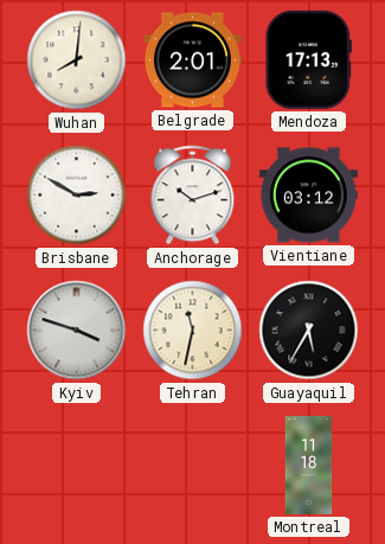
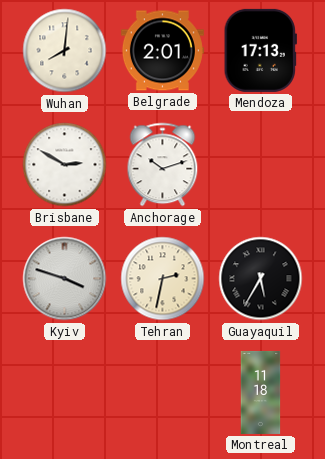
Vientiane: 03:12 -> none (308, 196)
Tehran: 11:32 -> 2:32 (163, 279)
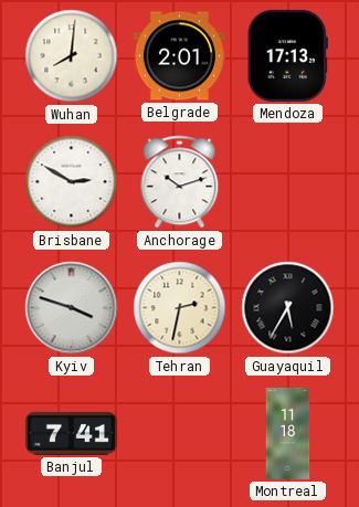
Banjul: none -> 7:41 (71, 433)
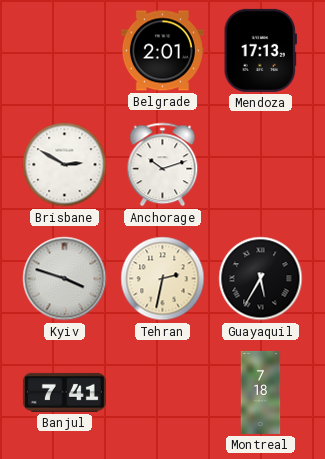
Wuhan: 8:01 -> none (72, 56)
Montreal: 11:18 -> 7:18 (261, 392)
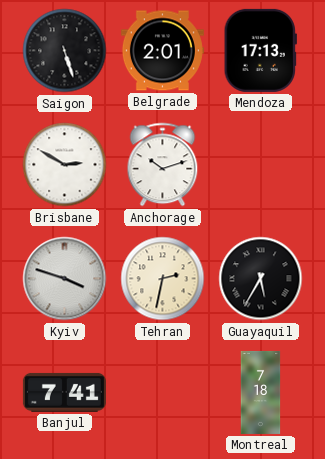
Saigon: none -> 5:27 (65, 51)
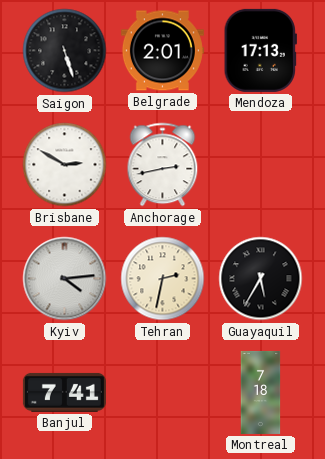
Anchorage: 10:12 -> 2:43 (163, 165)
Kyiv: 3:48 -> 4:14 (65, 279)
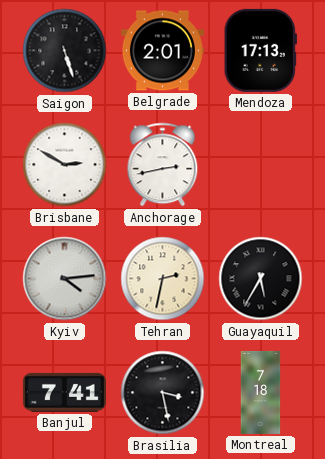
Brasilia: none -> 3:28 (163, 393)
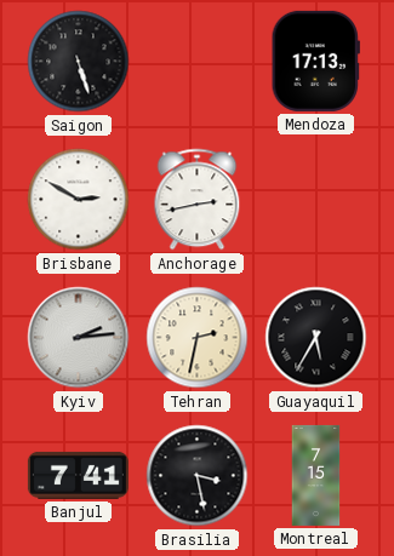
Belgrade: 2:01 -> none (162, 51)
Kyiv: 4:14 -> 2:14 (79, 338)
Montreal: 7:18 -> 7:15 (316, 475)
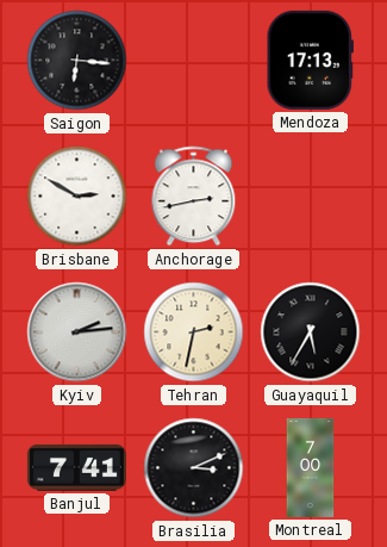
Saigon: 5:27 -> 6:16 (77, 61)
Brasilia: 3:28 -> 3:11 (194, 468)
Montreal: 7:15 -> 7:00 (311, 467)
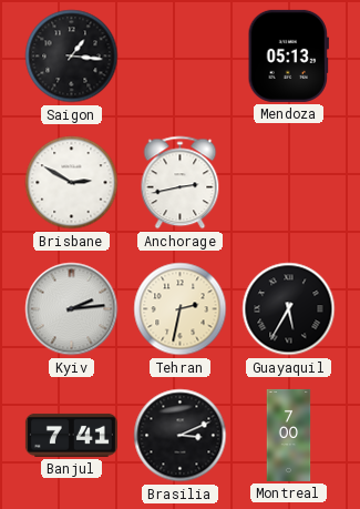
Saigon: 6:16 -> 1:16 (72, 57)
Mendoza: 17:13 -> 05:13 (288, 55)
